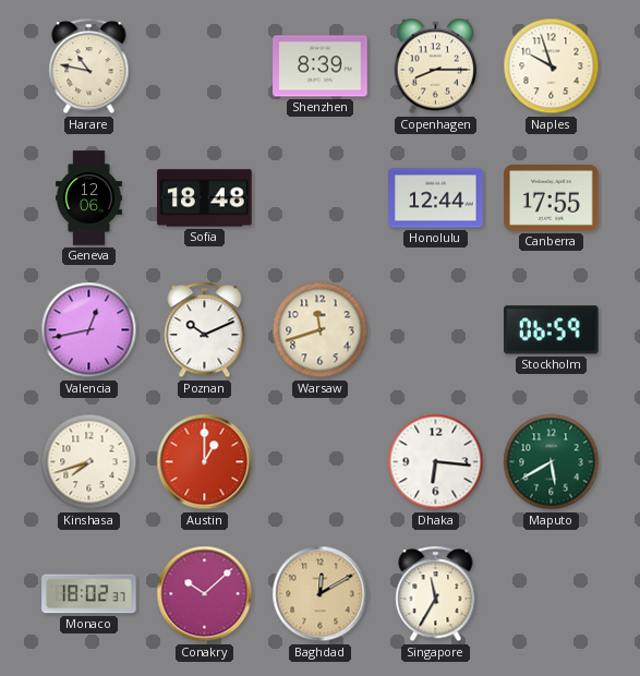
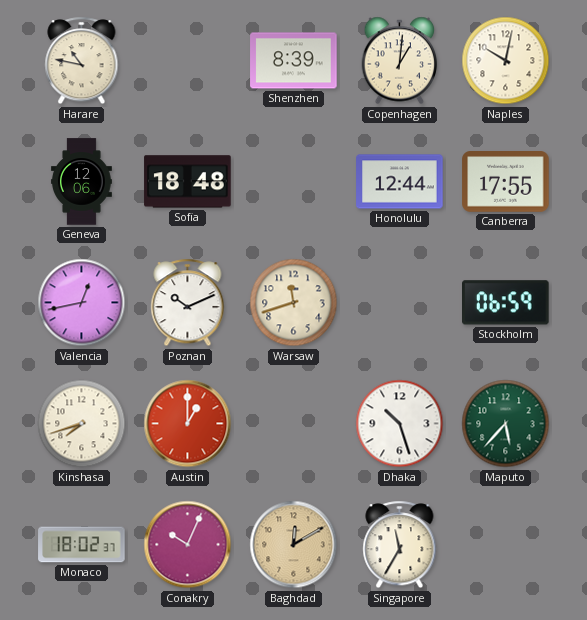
Copenhagen: 8:15 -> 1:01 (400, 61)
Naples: 9:57 -> 10:02 (506, 61)
Dhaka: 6:16 -> 10:27 (400, 424)
Maputo: 5:40 -> 5:37 (506, 424)
Conakry: 10:08 -> 10:04 (188, 545)
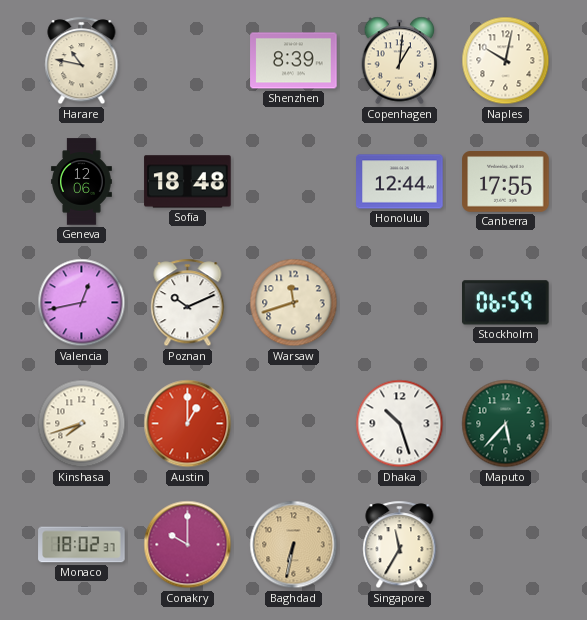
Conakry: 10:04 -> 10:00 (188, 545)
Baghdad: 12:10 -> 6:32 (294, 545)
